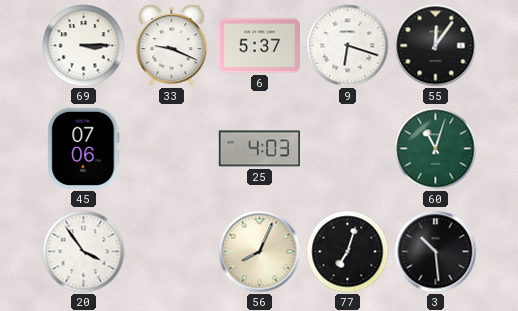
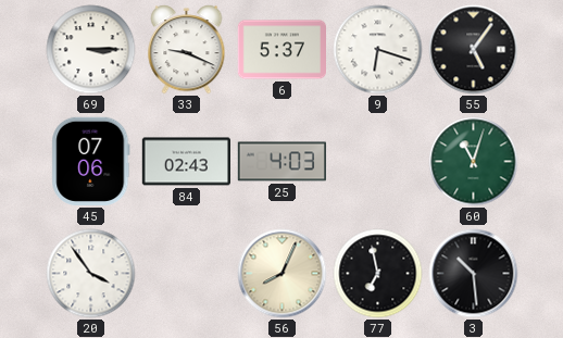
55: 12:06 -> 5:06 (474, 50)
84: none -> 02:43 (186, 162)
77: 7:03 -> 6:58 (378, 274)
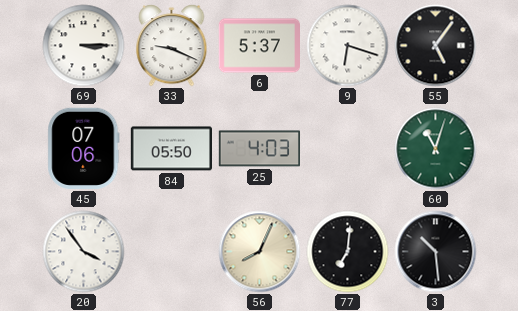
84: 02:43 -> 05:50 (171, 149)
77: 6:58 -> 7:01 (348, 252)
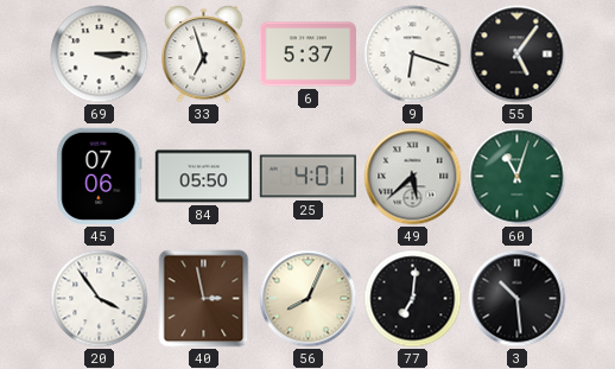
33: 9:19 -> 6:57 (204, 55)
25: 4:03 -> 4:01 (307, 177)
49: none -> 5:38 (413, 177)
40: none -> 2:58 (204, 299)
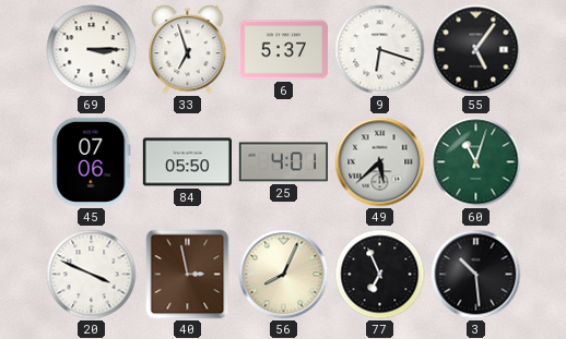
20: 3:54 -> 3:49 (92, 275)
77: 7:01 -> 6:56 (380, 275)
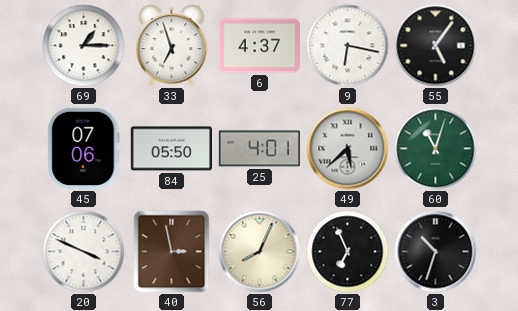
69: 3:15 -> 1:15 (84, 46)
6: 5:37 -> 4:37 (259, 46)
9: 6:18 -> 6:17 (348, 46)
3: 10:29 -> 10:33 (436, 252)
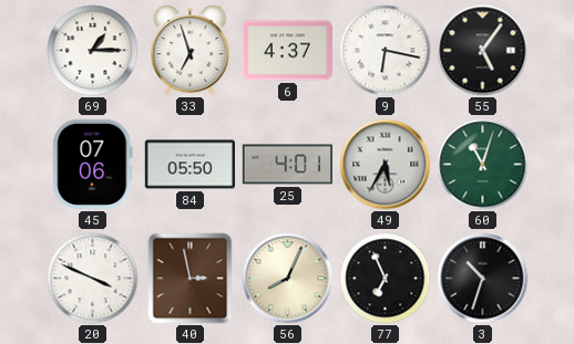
49: 5:38 -> 5:35 (386, 165)
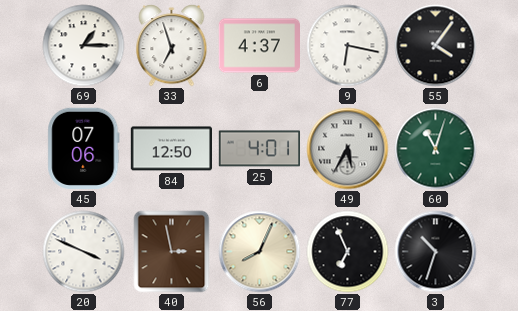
55: 5:06 -> 4:06 (436, 46)
84: 05:50 -> 12:50 (171, 149)
